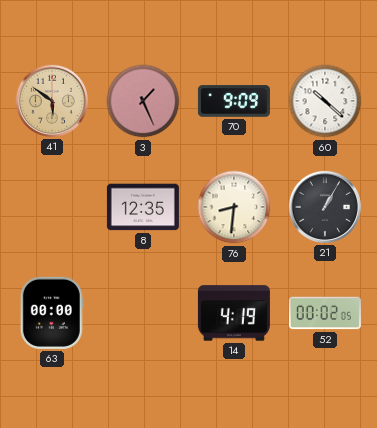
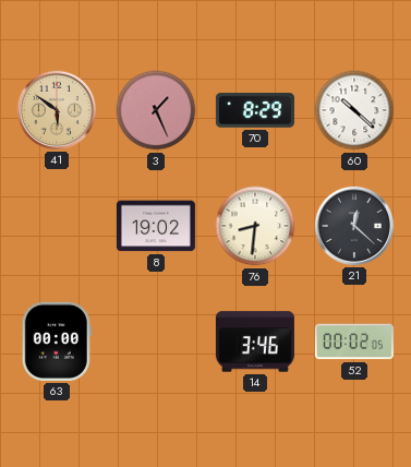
70: 9:09 -> 8:29 (255, 110)
8: 12:35 -> 19:02 (156, 226)
21: 1:05 -> 12:22 (354, 226)
14: 4:19 -> 3:46 (255, 342)
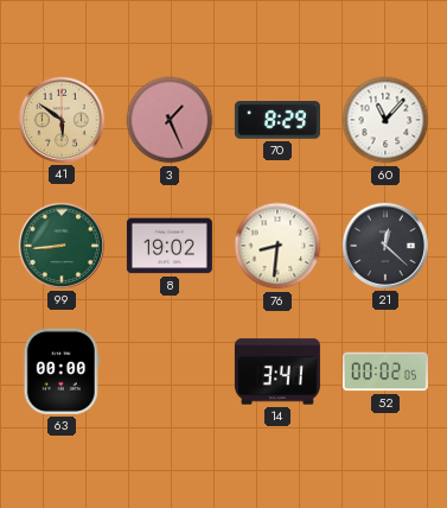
60: 10:22 -> 11:07 (385, 120)
99: none -> 8:44 (62, 246)
14: 3:46 -> 3:41 (277, 372)
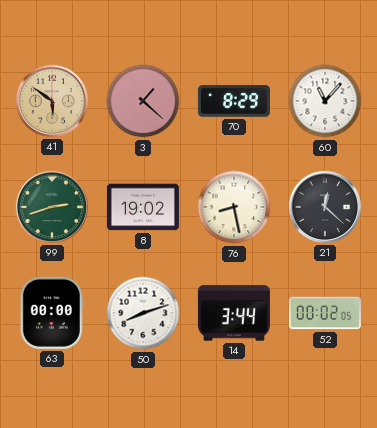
3: 1:26 -> 1:22 (143, 101)
99: 8:44 -> 2:42 (52, 207)
76: 8:31 -> 8:28 (234, 207)
50: none -> 8:12 (143, 313)
14: 3:41 -> 3:44 (234, 313)
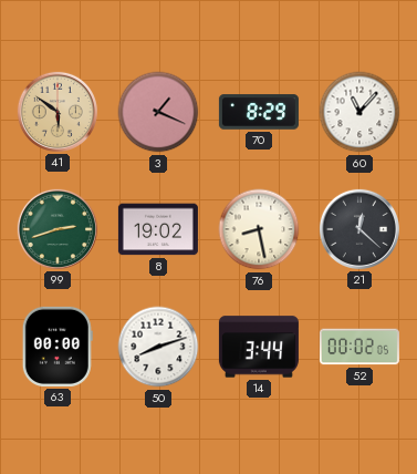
3: 1:22 -> 1:19 (158, 112)
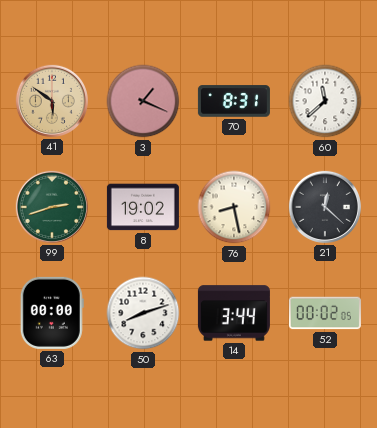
70: 8:29 -> 8:31 (234, 101)
60: 11:07 -> 11:38 (325, 101)
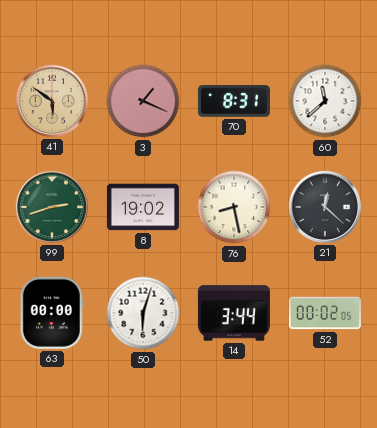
50: 8:12 -> 6:03 (143, 313)
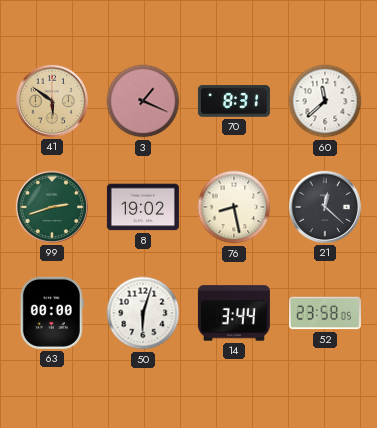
52: 00:02 -> 23:58 (325, 313)
